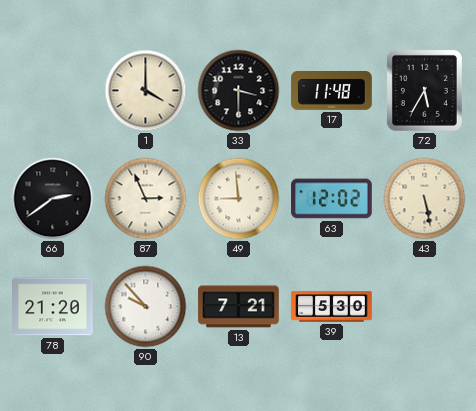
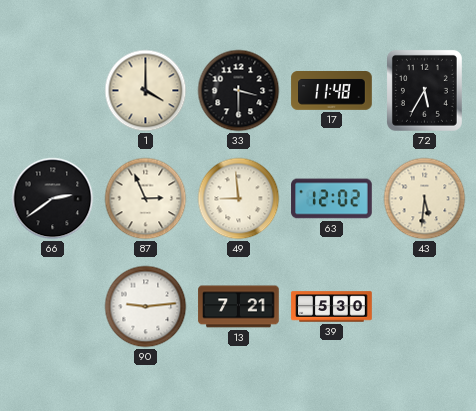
43: 5:28 -> 5:31 (425, 199)
78: 21:20 -> none (53, 307)
90: 9:53 -> 9:14 (146, 307)
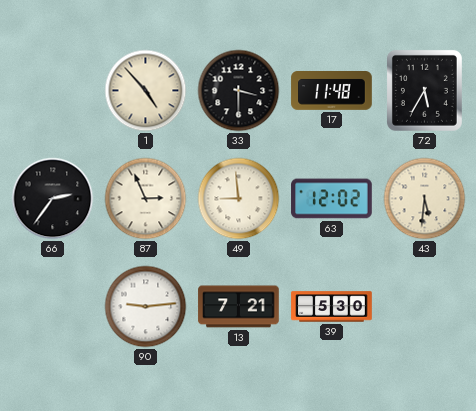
1: 4:00 -> 4:53 (146, 91)
66: 2:39 -> 2:36 (53, 199)
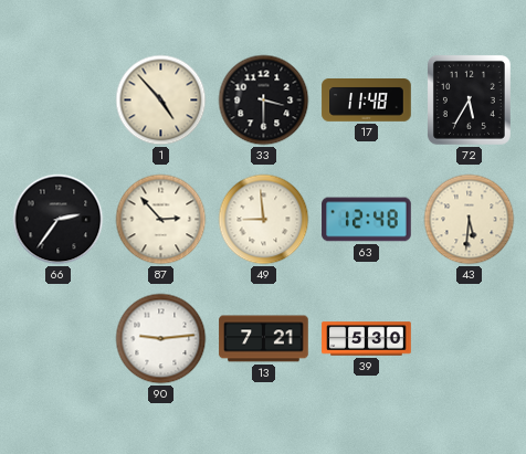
87: 2:56 -> 2:53 (161, 220)
63: 12:02 -> 12:48 (367, 220)
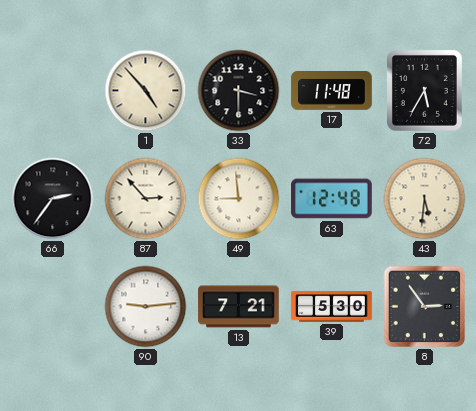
8: none -> 2:54 (425, 307)
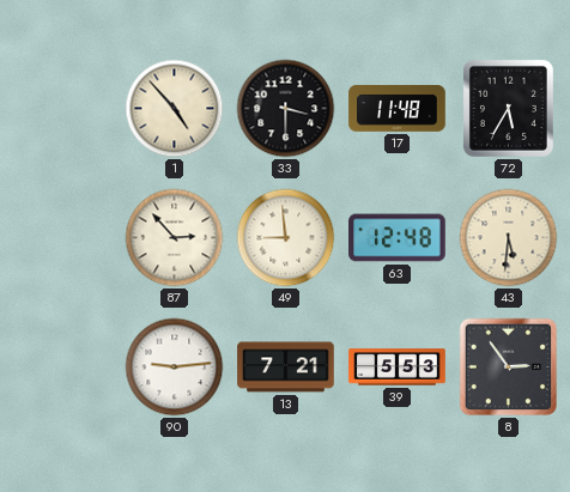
66: 2:36 -> none (53, 199)
39: 5:30 -> 5:53 (398, 368)
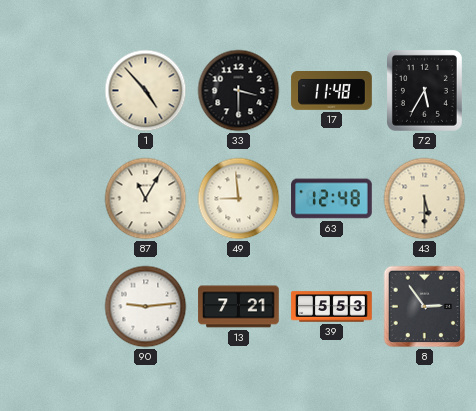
87: 2:53 -> 11:05 (146, 199)
43: 5:31 -> 5:30 (425, 199)
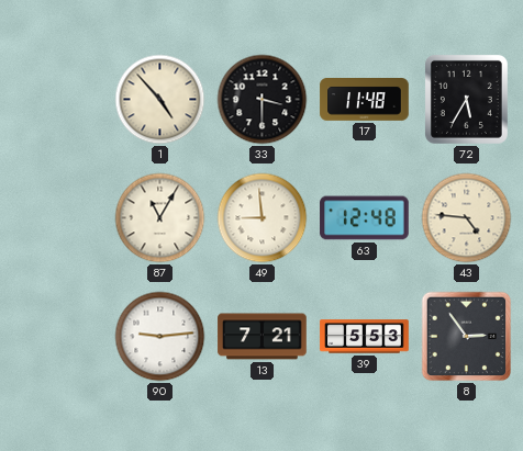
43: 5:30 -> 4:46 (467, 218)
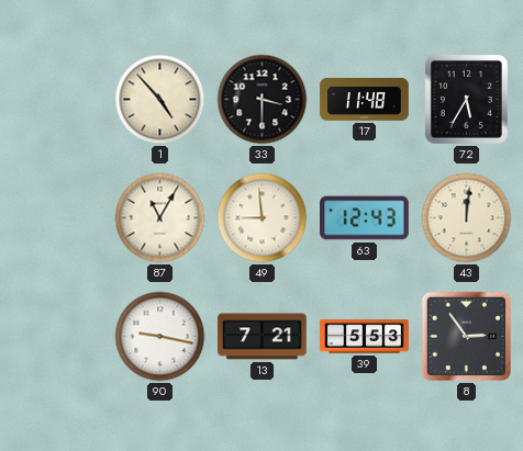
63: 12:48 -> 12:43 (365, 218)
43: 4:46 -> 12:01 (467, 218)
90: 9:14 -> 9:17 (160, 337)
